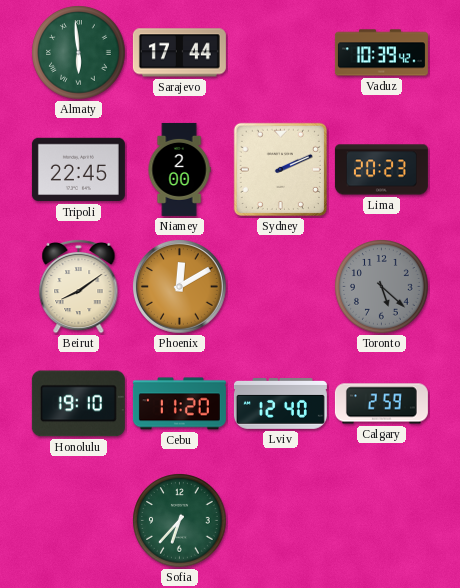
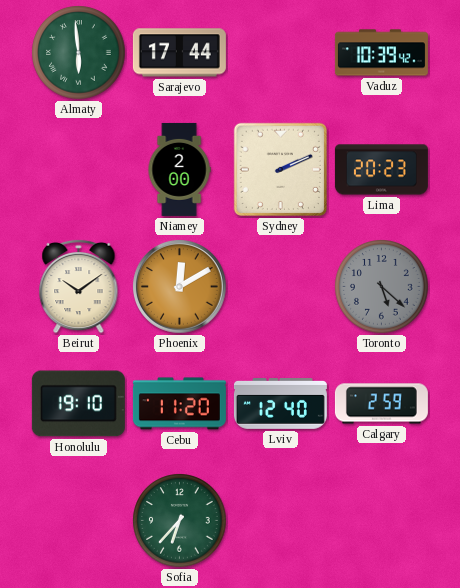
Tripoli: 22:45 -> none (78, 170)
Beirut: 8:09 -> 10:09 (79, 286)
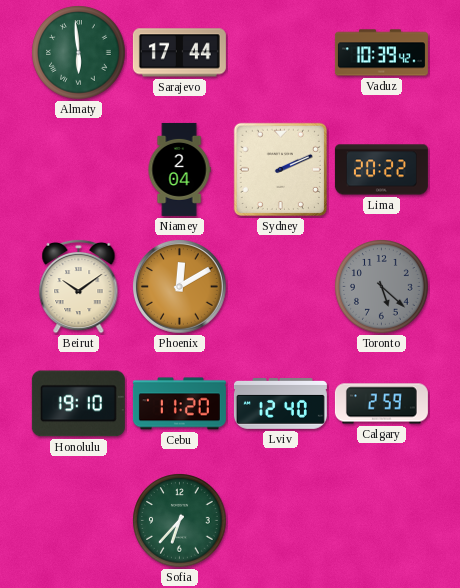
Niamey: 2:00 -> 2:04 (179, 169)
Lima: 20:23 -> 20:22 (381, 170)
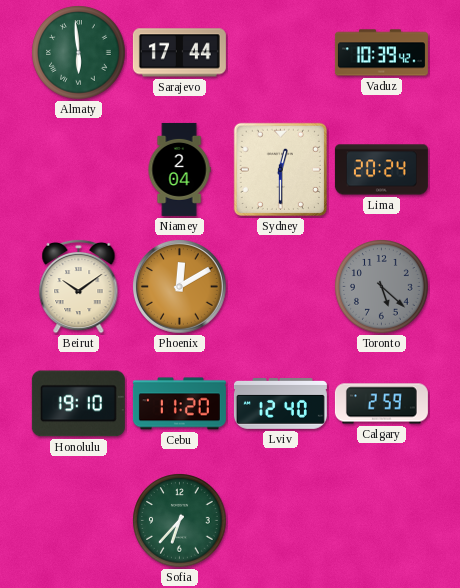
Sydney: 2:11 -> 12:30 (280, 169)
Lima: 20:22 -> 20:24 (381, 170)
